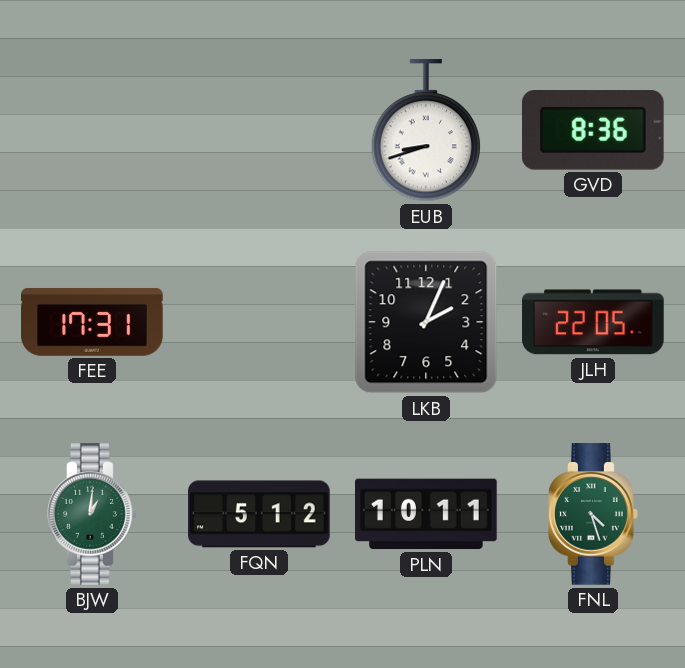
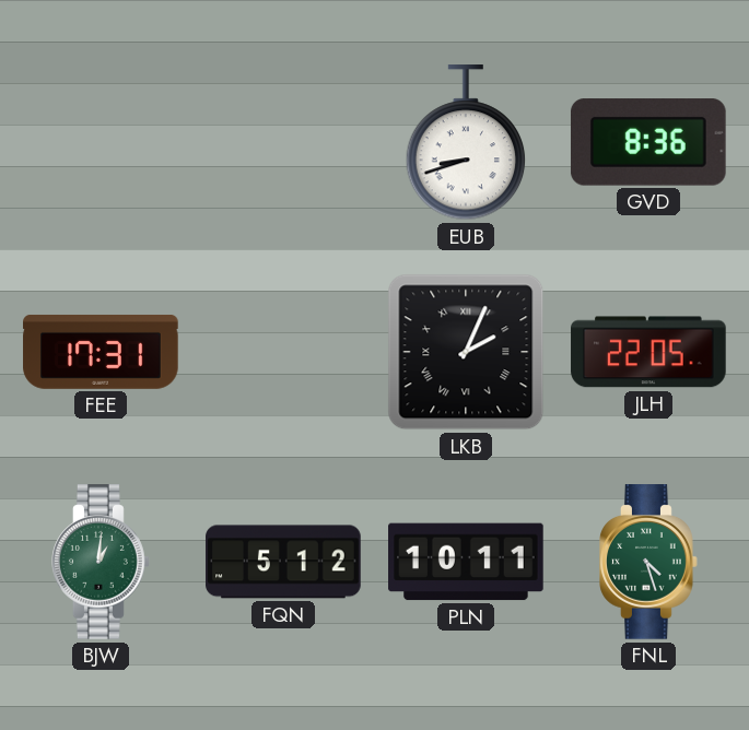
LKB numerals: Arabic -> Roman (466, 352)
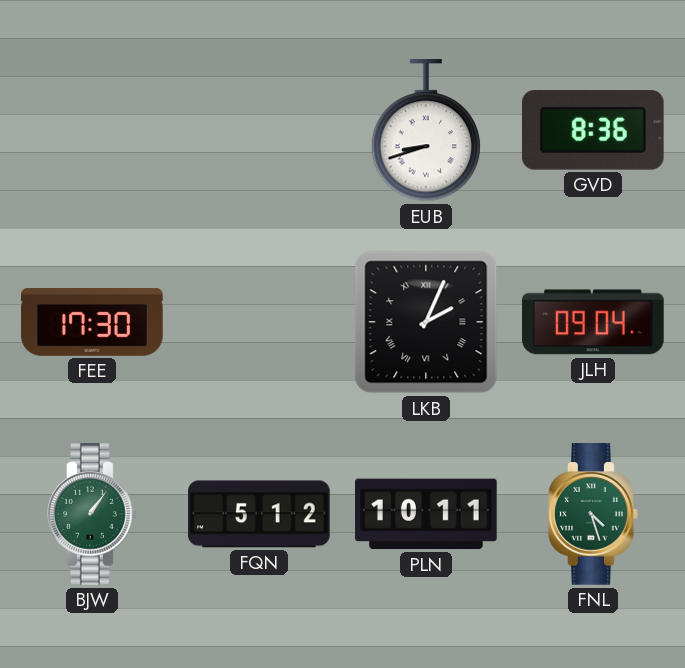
FEE: 17:31 -> 17:30 (92, 322)
JLH: 22:05 -> 09:04 (593, 322)
BJW: 1:01 -> 1:06 (92, 514)
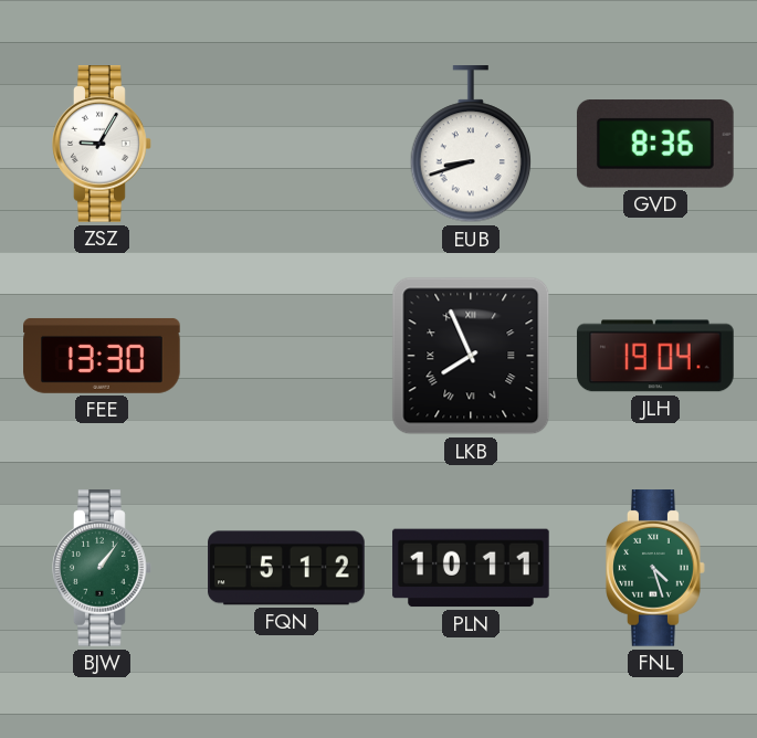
ZSZ: none -> 9:05 (102, 144)
FEE: 17:30 -> 13:30 (102, 356)
LKB: 2:04 -> 7:56 (471, 356)
JLH: 09:04 -> 19:04 (655, 356)
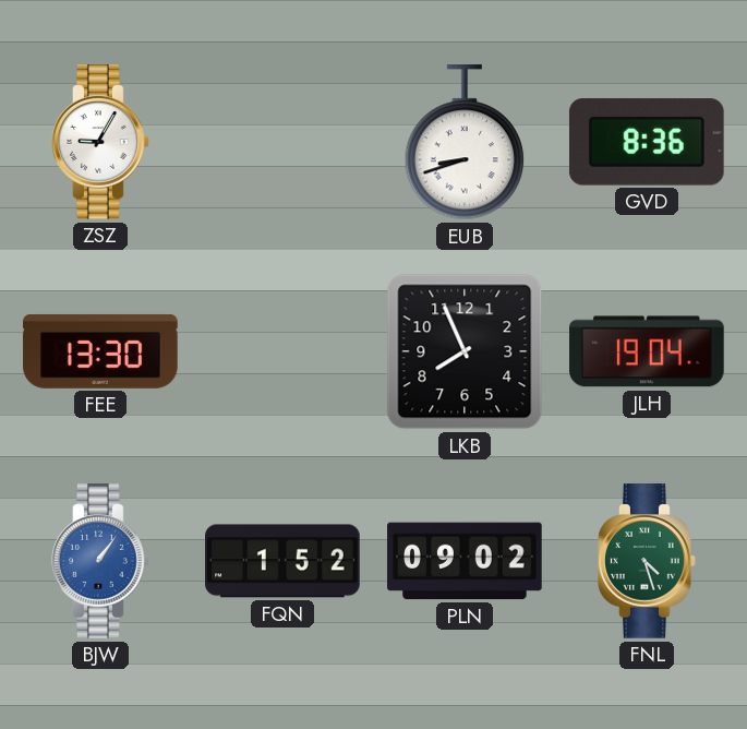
LKB numerals: Roman -> Arabic (465, 351)
BJW dial: green -> blue (100, 561)
FQN: 5:12 -> 1:52 (282, 561)
PLN: 10:11 -> 09:02 (465, 561)
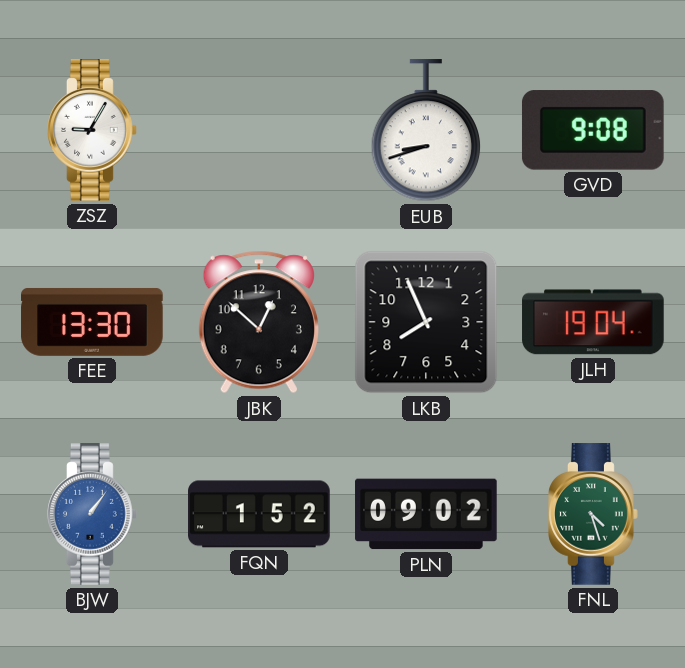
GVD: 8:36 -> 9:08 (593, 130)
JBK: none -> 12:52 (259, 322)
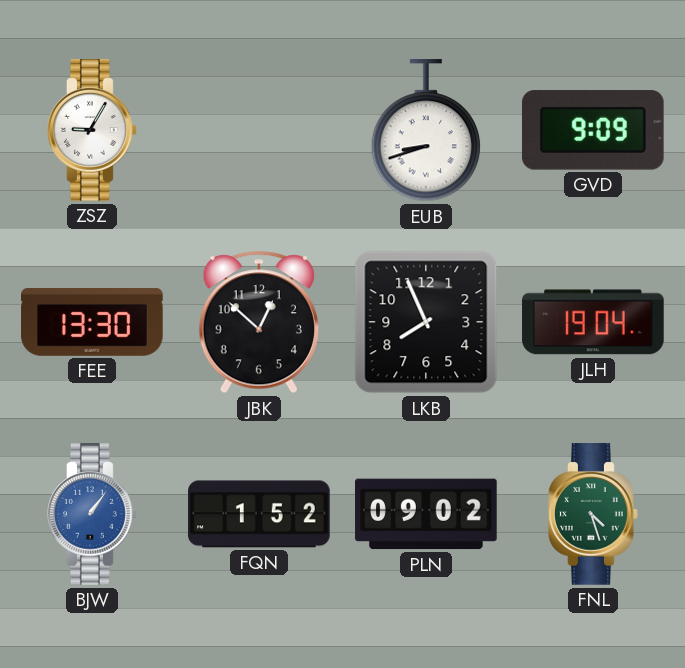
GVD: 9:08 -> 9:09 (593, 130)
